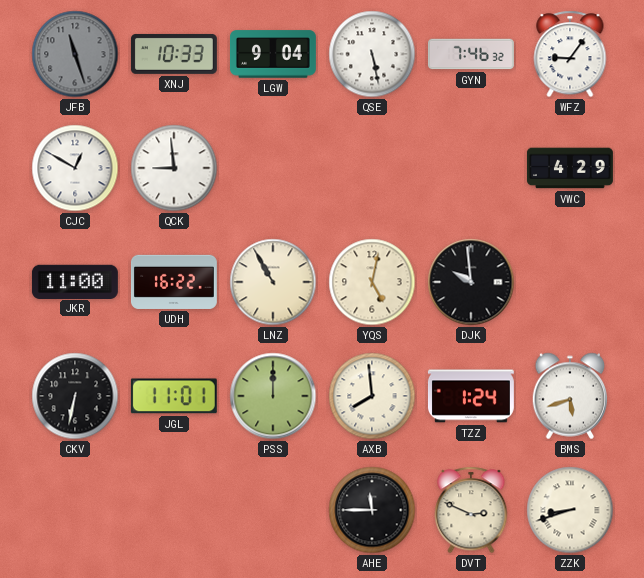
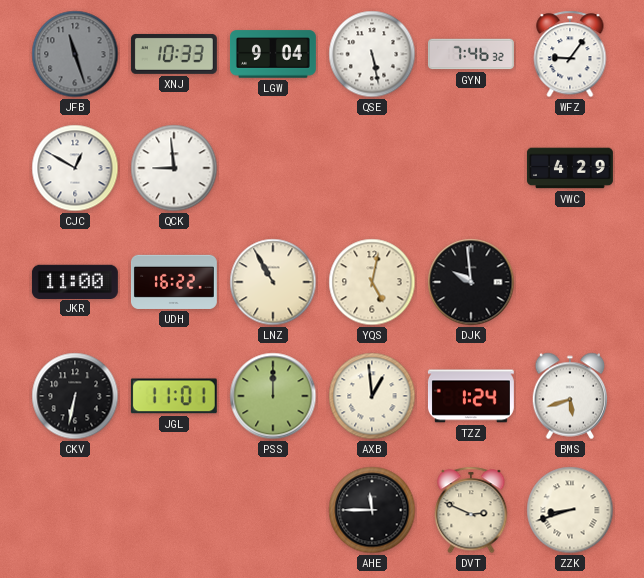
AXB: 7:59 -> 12:59 (372, 396)
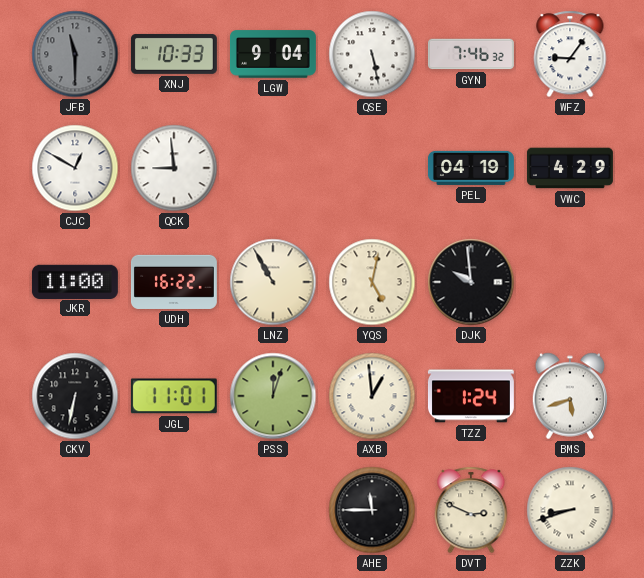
JFB: 11:27 -> 11:30 (75, 54)
PEL: none -> 04:19 (471, 168)
PSS: 12:00 -> 12:03 (273, 396)
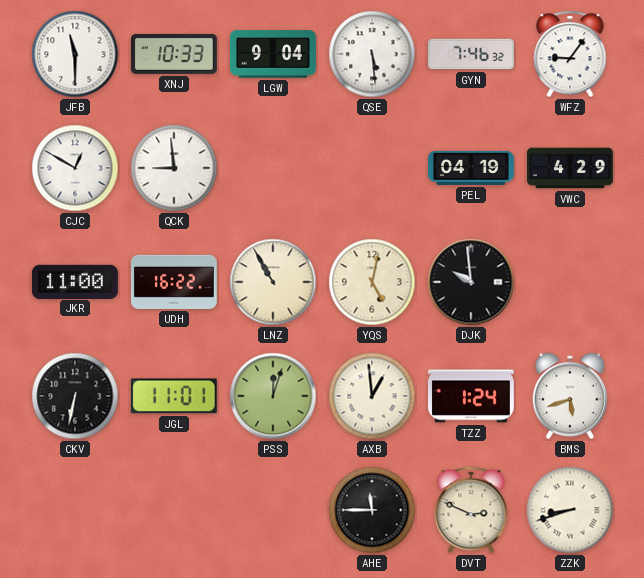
JFB dial: grey -> white (75, 54)
QSE: 5:28 -> 5:29 (372, 54)
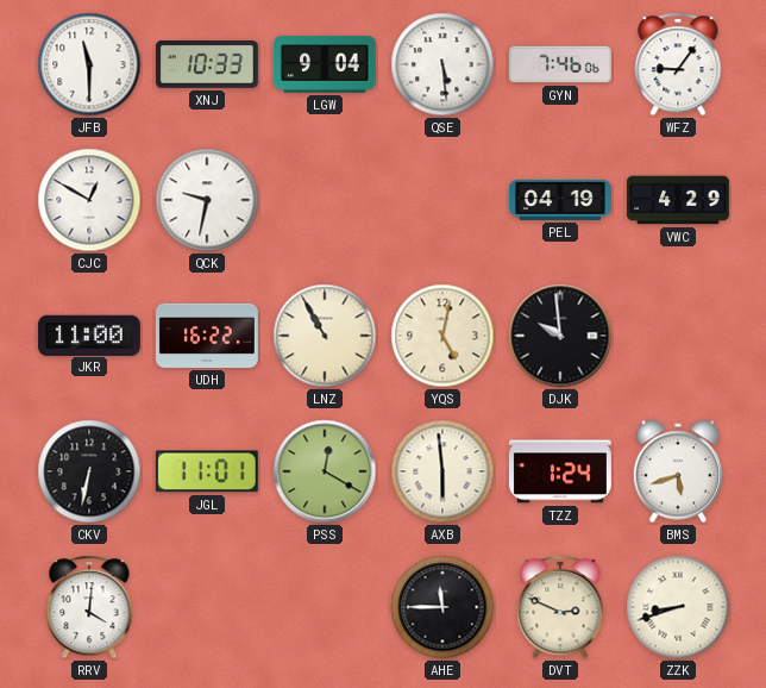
GYN: 7:46:32 -> 7:46:06 (560, 64)
QCK: 8:59 -> 9:32 (207, 200)
PSS: 12:03 -> 12:20 (325, 471)
AXB: 12:59 -> 5:59 (442, 471)
RRV: none -> 4:01 (89, 607)
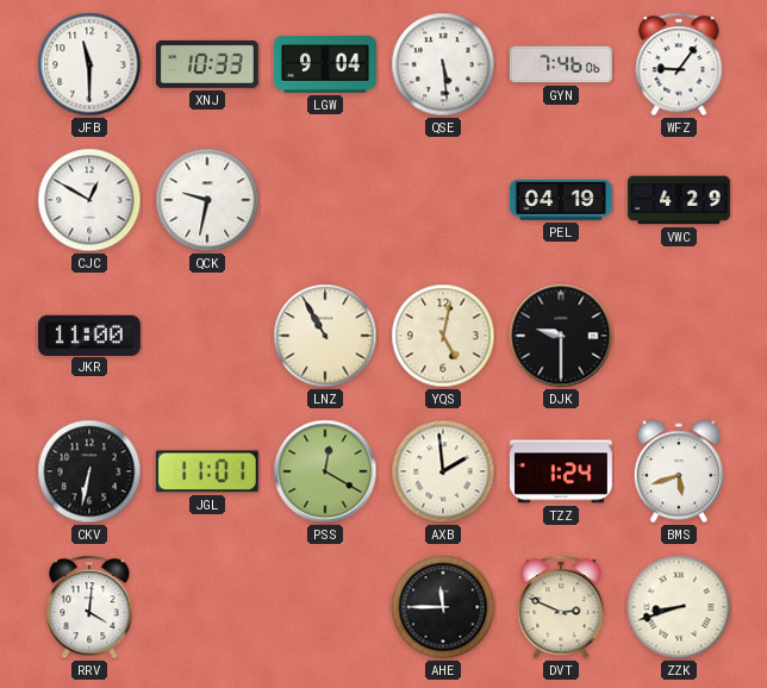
UDH: 16:22 -> none (207, 336)
DJK: 9:59 -> 9:30 (561, 336)
AXB: 5:59 -> 1:59 (443, 471)
